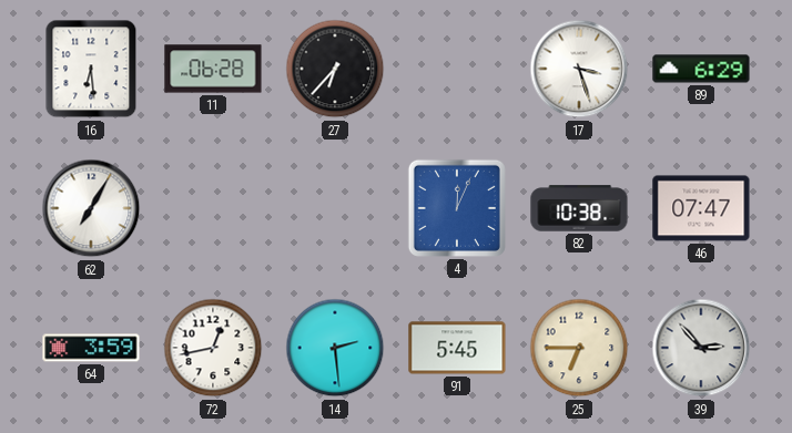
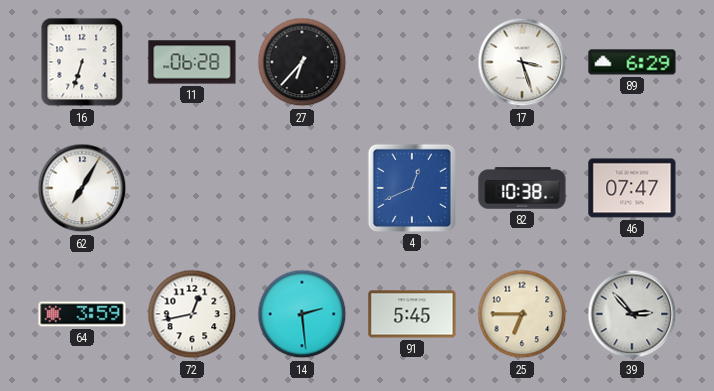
16: 6:29 -> 6:33 (82, 62)
4: 12:04 -> 12:41 (412, 188)
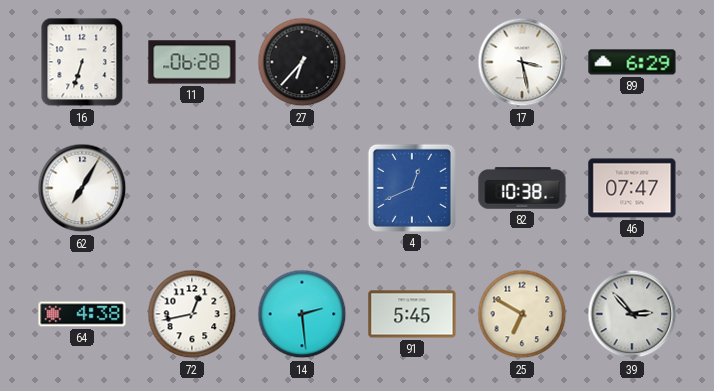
17: 3:27 -> 3:28 (522, 62)
64: 3:59 -> 4:38 (82, 314)
25: 6:45 -> 6:50 (522, 314)
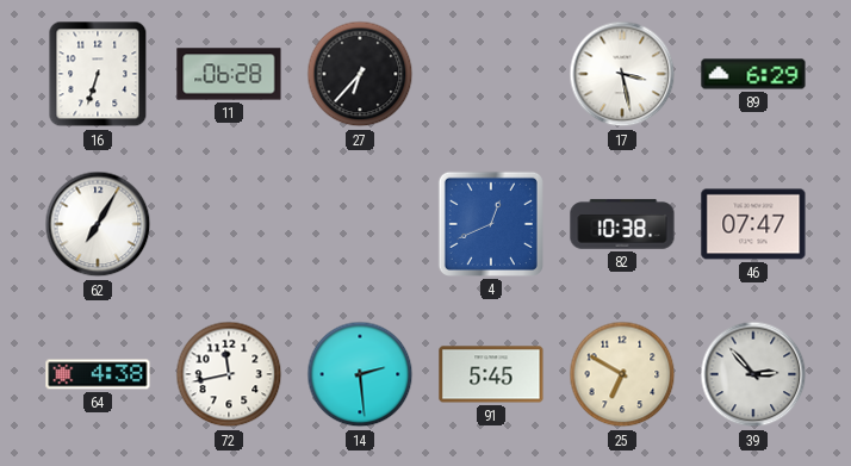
72: 12:43 -> 11:43 (229, 374)
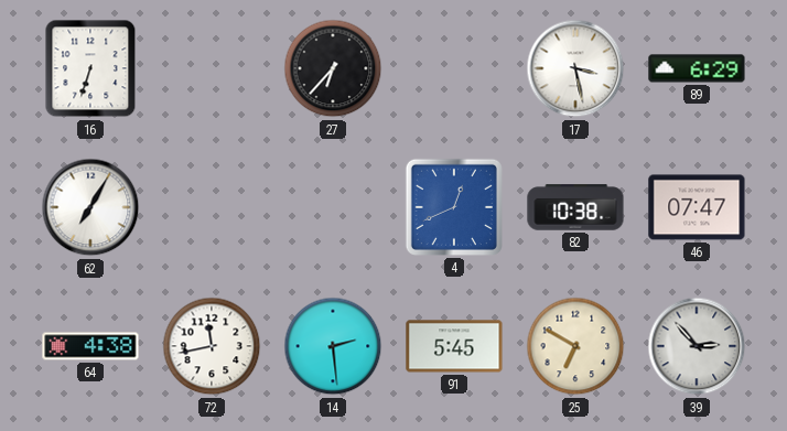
11: 06:28 -> none (229, 74)
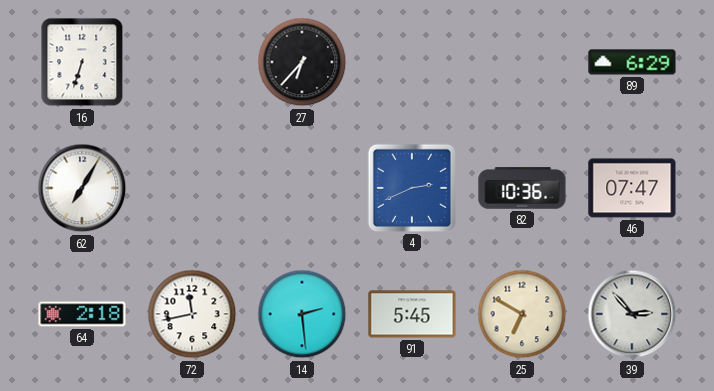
17: 3:28 -> none (575, 68)
4: 12:41 -> 2:41 (412, 188)
82: 10:38 -> 10:36 (522, 188)
64: 4:38 -> 2:18 (82, 314)
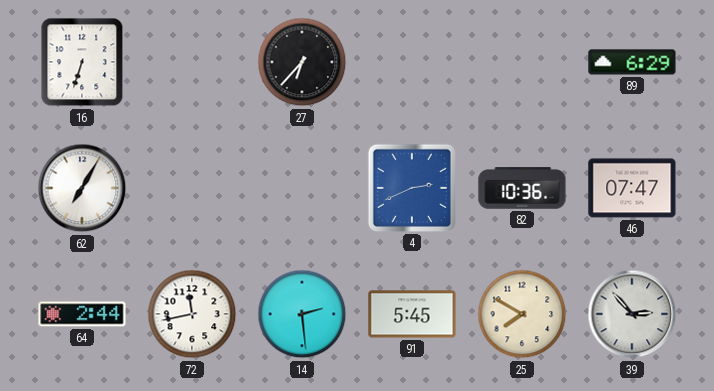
64: 2:18 -> 2:44 (82, 314)
25: 6:50 -> 7:50 (522, 314)
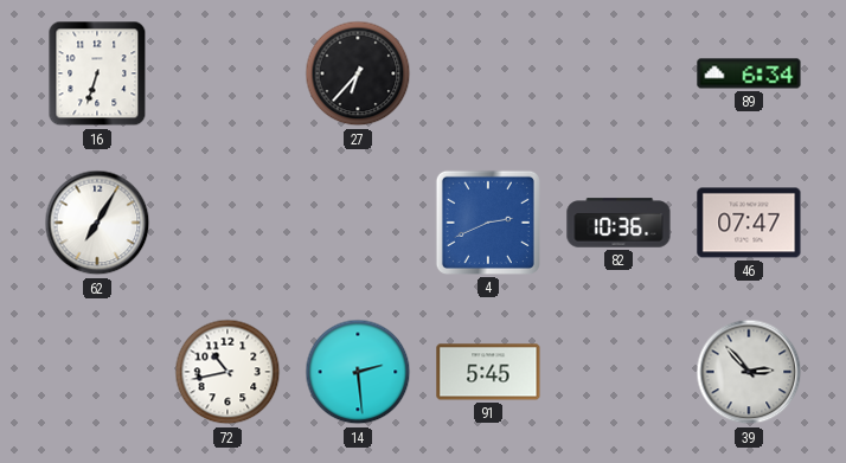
89: 6:29 -> 6:34 (749, 73)
64: 2:44 -> none (82, 314)
72: 11:43 -> 10:43 (227, 372)
25: 7:50 -> none (522, 314)
